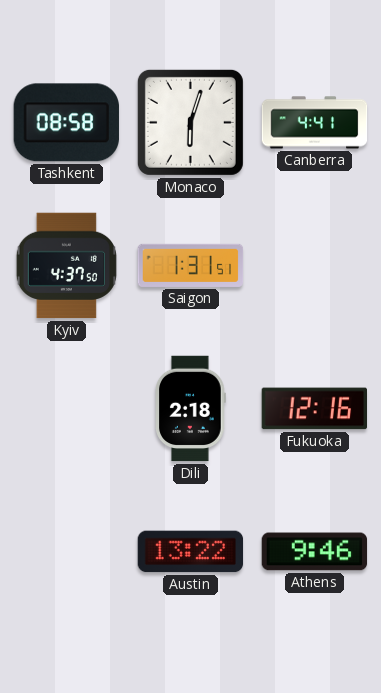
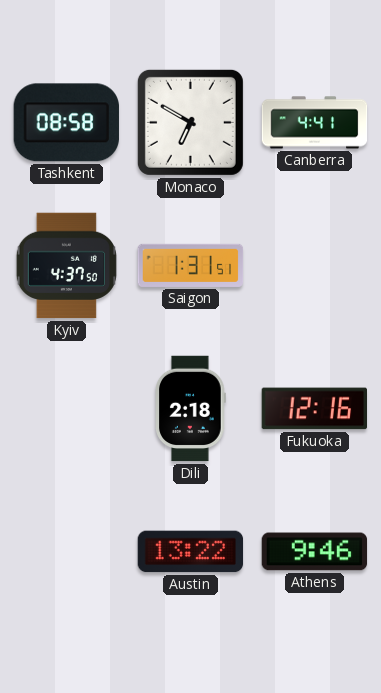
Monaco: 6:03 -> 6:50 (190, 122)
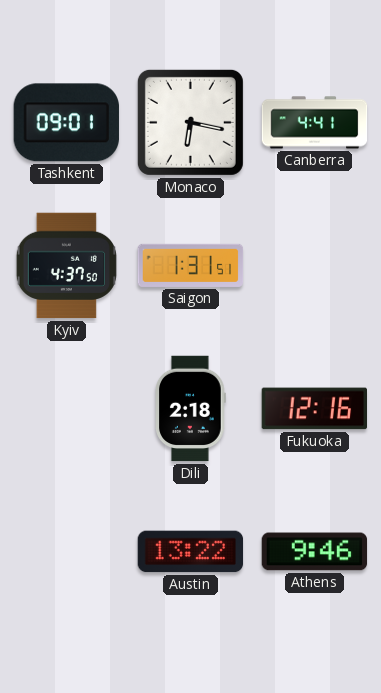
Tashkent: 08:58 -> 09:01 (66, 123)
Monaco: 6:50 -> 6:17 (190, 122)
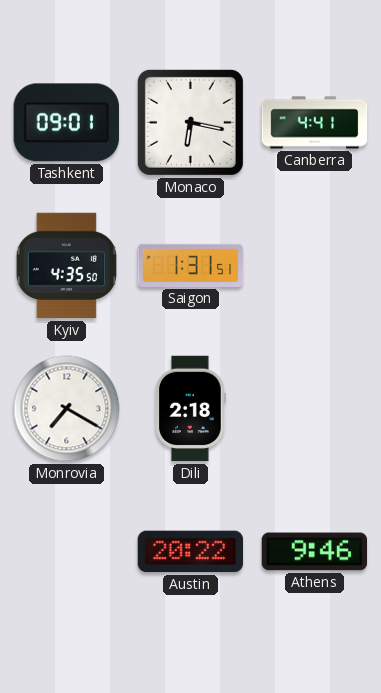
Kyiv: 4:37 -> 4:35 (66, 266)
Monrovia: none -> 7:20 (67, 409)
Fukuoka: 12:16 -> none (315, 409)
Austin: 13:22 -> 20:22 (191, 552)
